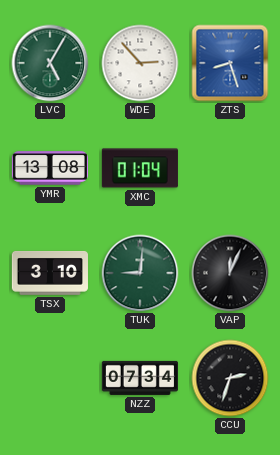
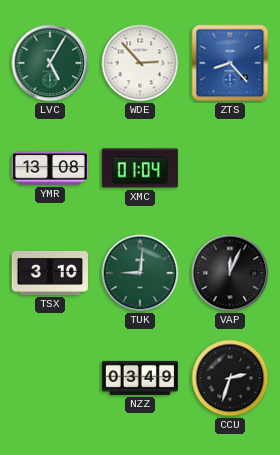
ZTS: 8:27 -> 8:23 (230, 63)
NZZ: 07:34 -> 03:49 (140, 378)
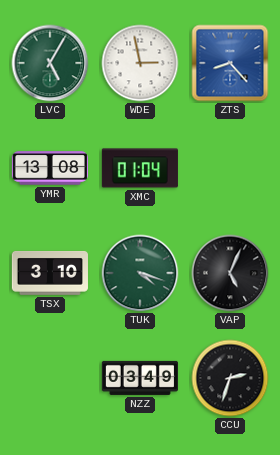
WDE: 2:53 -> 2:58 (140, 63)
TUK: 9:01 -> 4:18 (140, 273)
VAP: 12:04 -> 5:04 (230, 273)
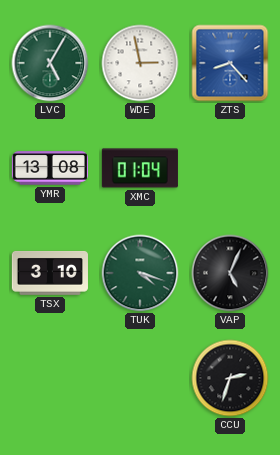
NZZ: 03:49 -> none (140, 378)
